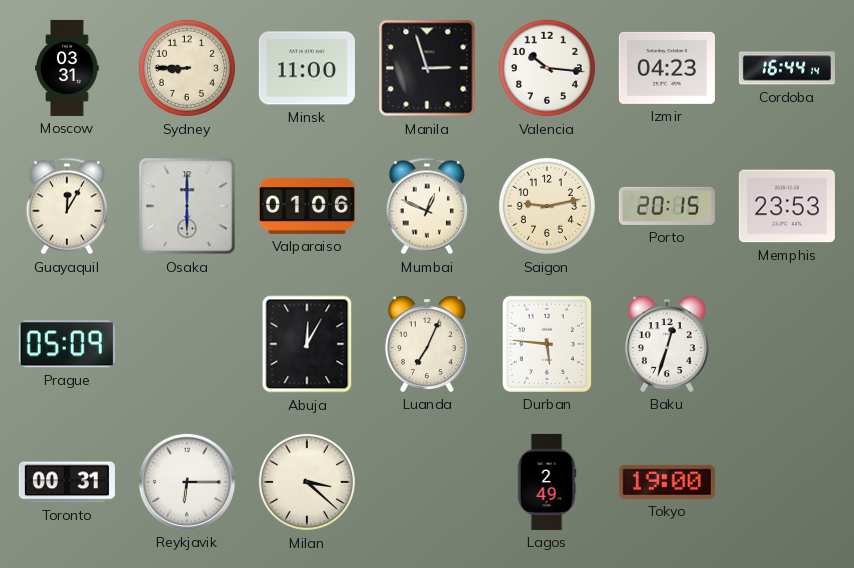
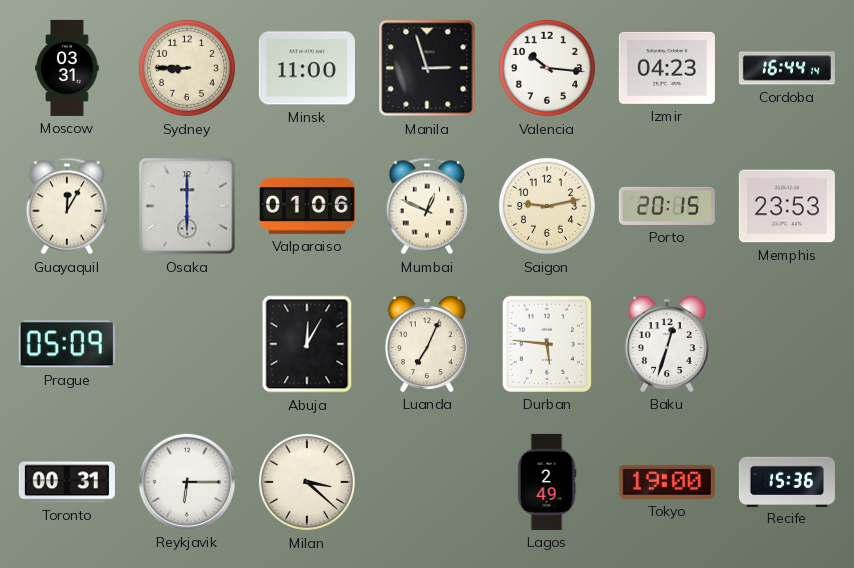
Recife: none -> 15:36 (787, 481)
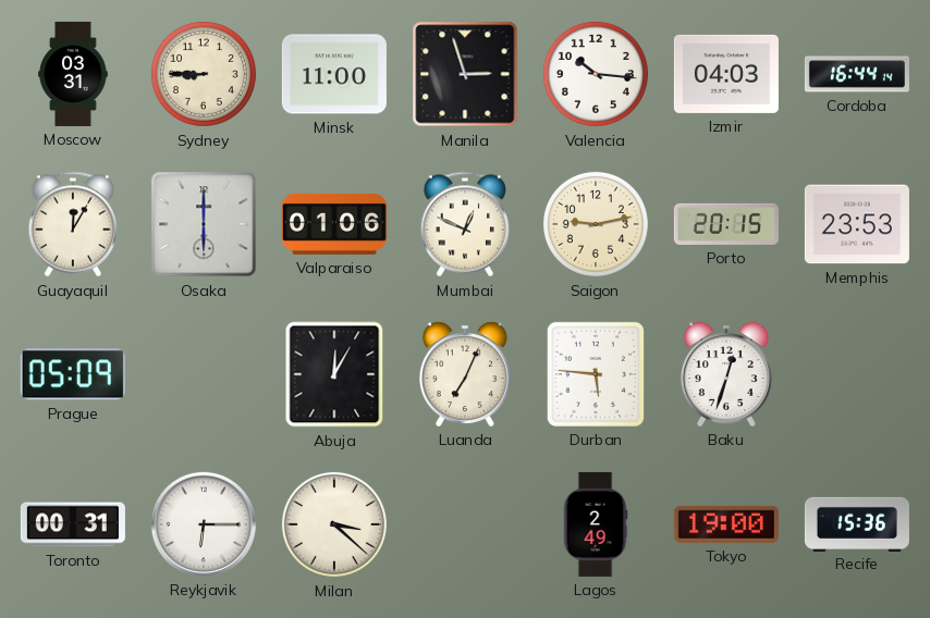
Izmir: 04:23 -> 04:03 (726, 74)
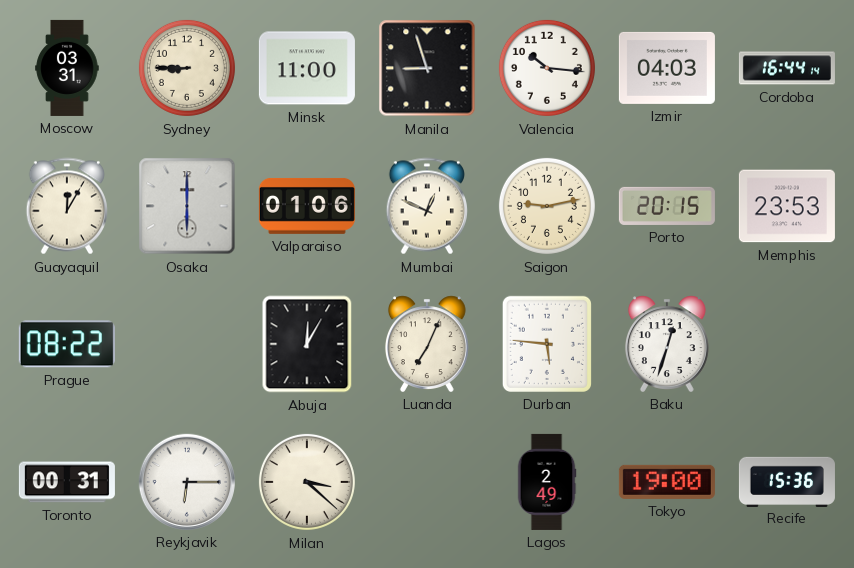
Manila: 2:57 -> 8:57 (427, 68)
Prague: 05:09 -> 08:22 (67, 344)
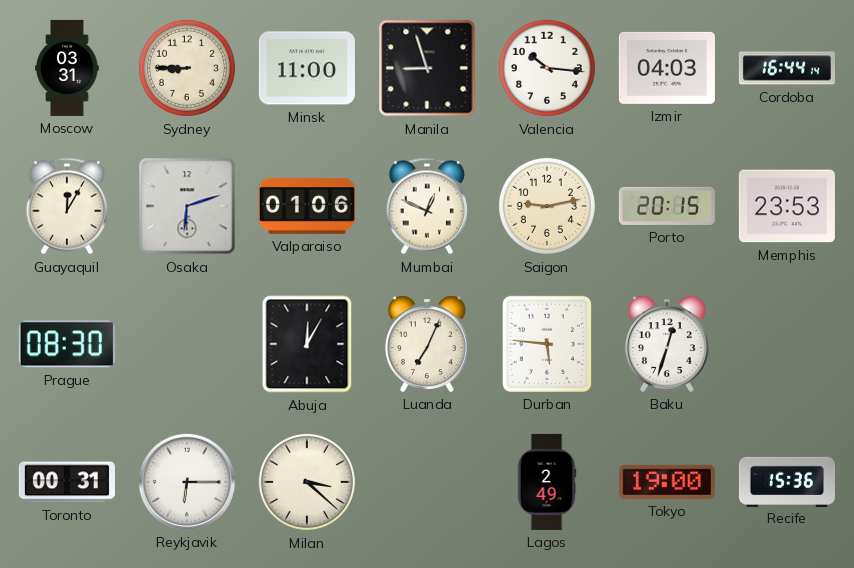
Osaka: 6:00 -> 6:12 (187, 206)
Prague: 08:22 -> 08:30 (67, 344)
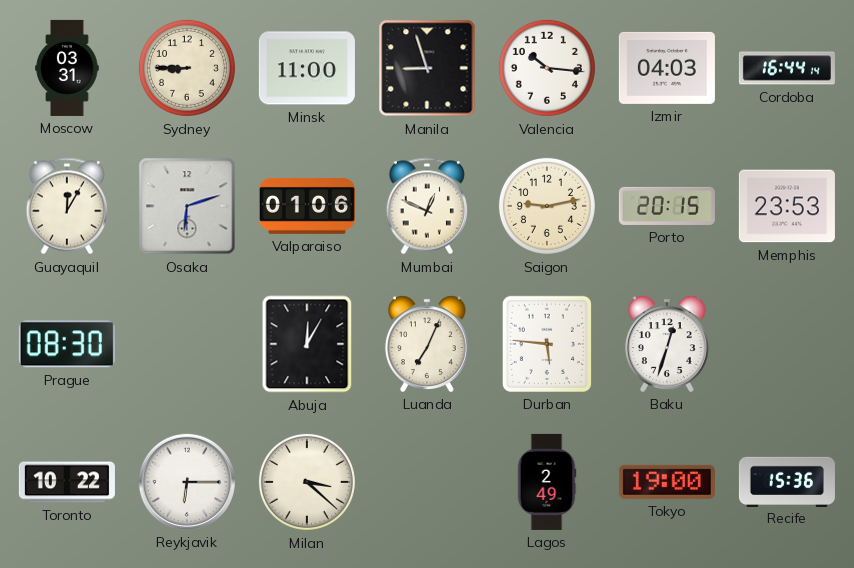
Toronto: 00:31 -> 10:22 (67, 482)
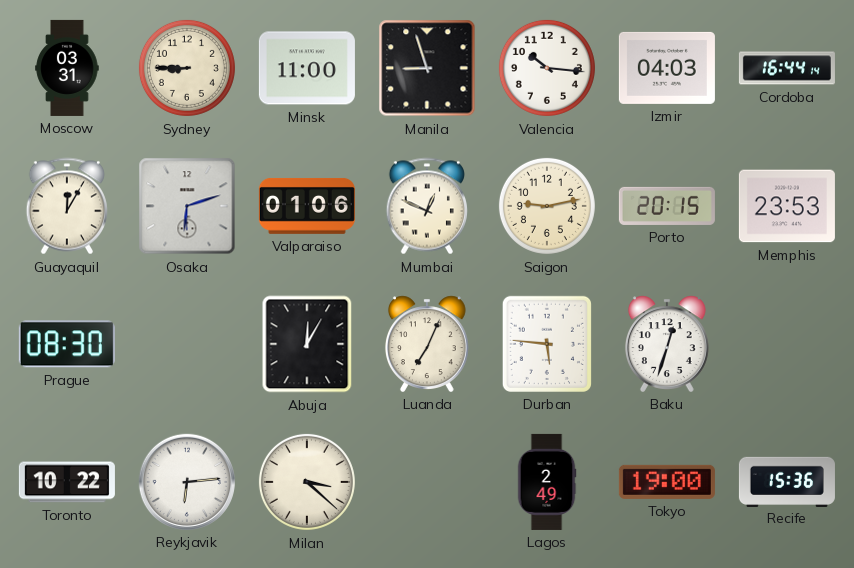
Reykjavik: 6:15 -> 6:14 (187, 482)
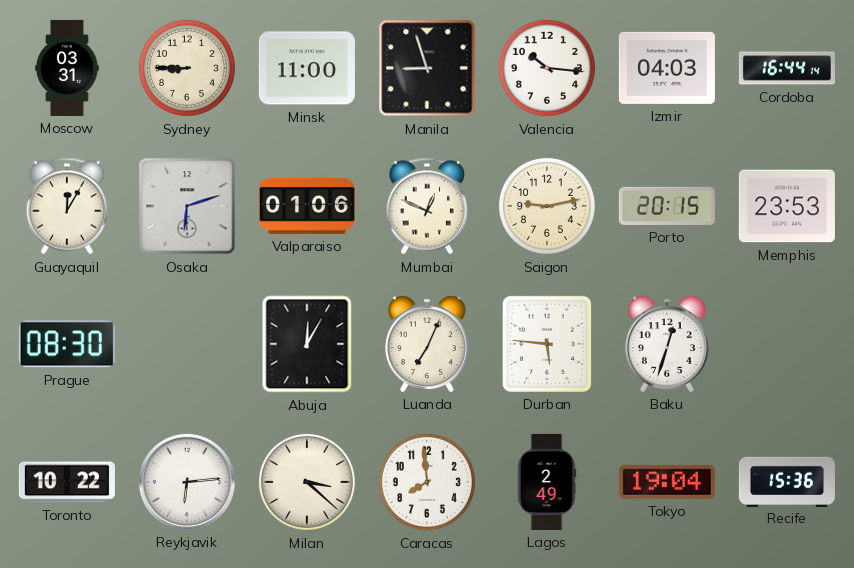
Caracas: none -> 7:59 (427, 482)
Tokyo: 19:00 -> 19:04 (667, 482)
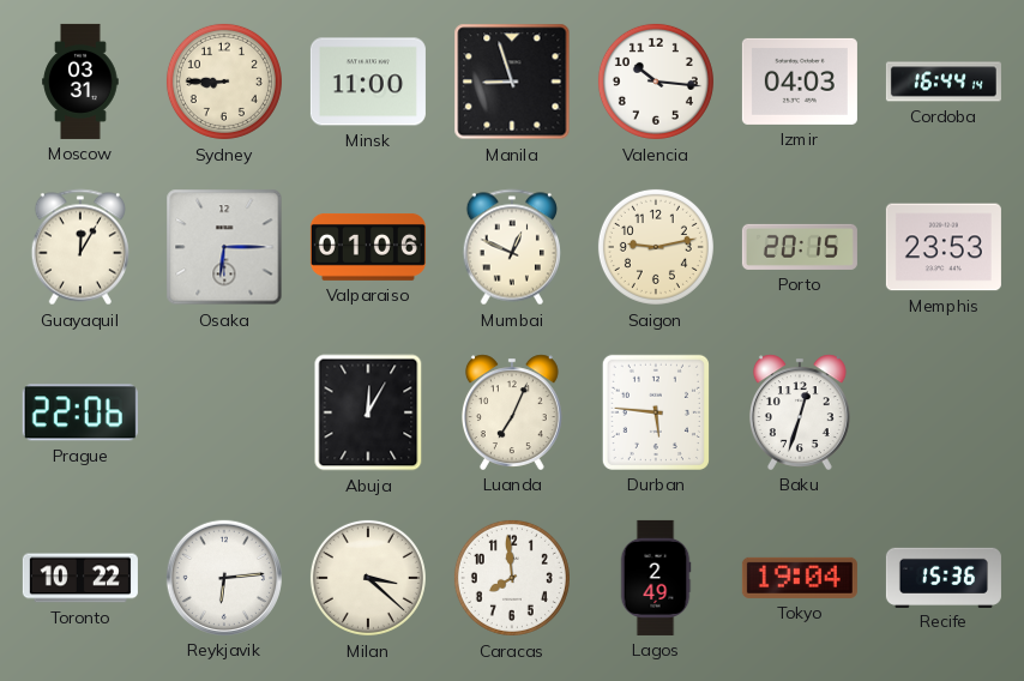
Osaka: 6:12 -> 6:15 (224, 247)
Prague: 08:30 -> 22:06 (80, 412)
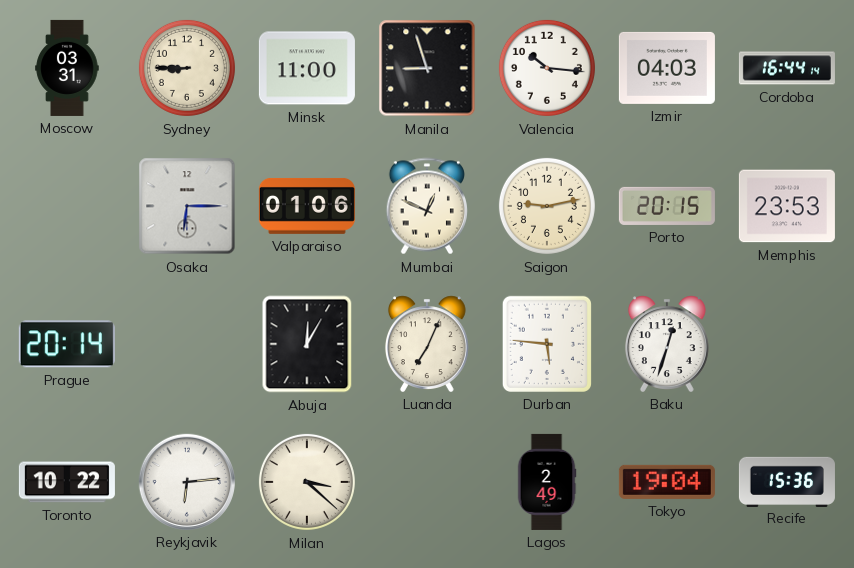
Guayaquil: 12:05 -> none (79, 247)
Prague: 22:06 -> 20:14 (67, 344)
Caracas: 7:59 -> none (512, 578)
